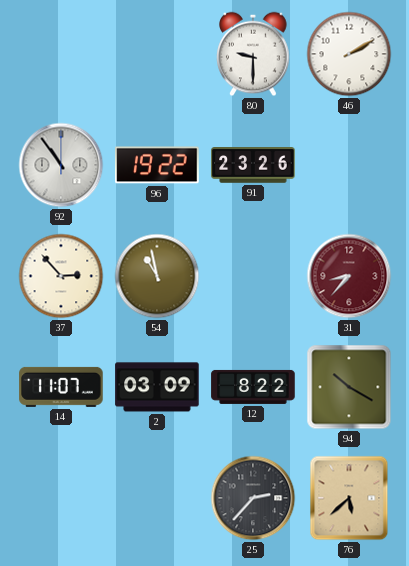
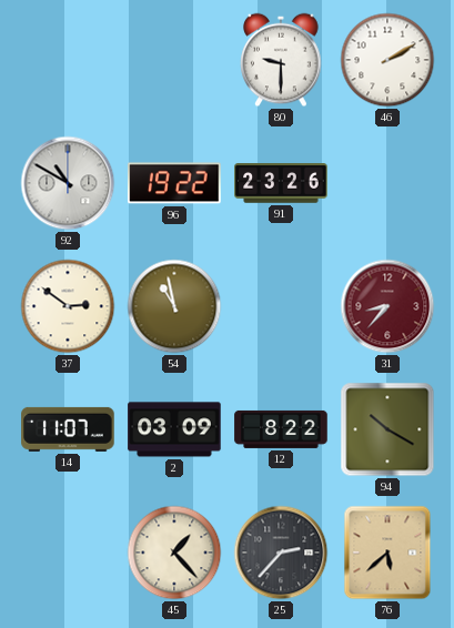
92: 10:54 -> 10:50 (68, 183)
37: 2:53 -> 2:51 (68, 306)
45: none -> 1:23 (174, 553)
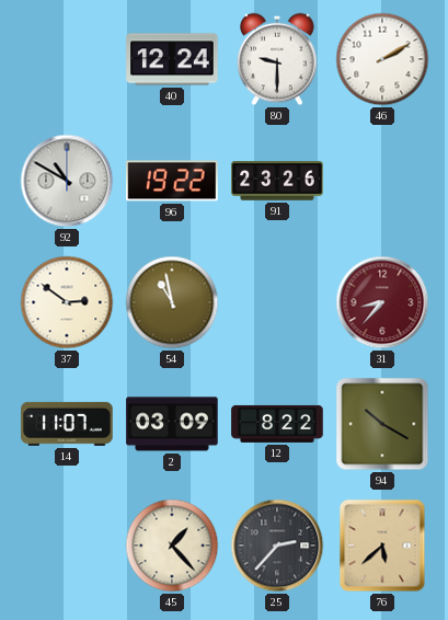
40: none -> 12:24 (172, 59)
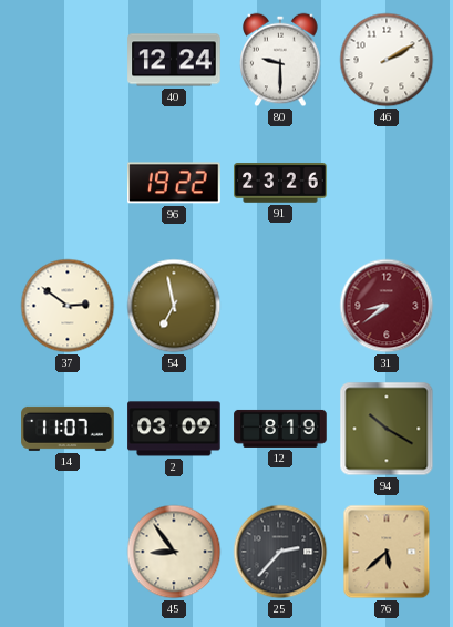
92: 10:50 -> none (67, 181)
54: 10:58 -> 6:58 (174, 306)
31: 8:37 -> 8:39 (387, 306)
12: 8:22 -> 8:19 (280, 429)
45: 1:23 -> 8:54 (174, 552)
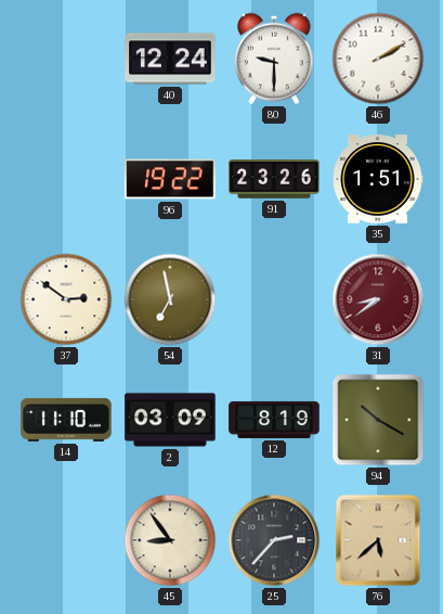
35: none -> 1:51 (378, 179)
14: 11:07 -> 11:10 (66, 420)
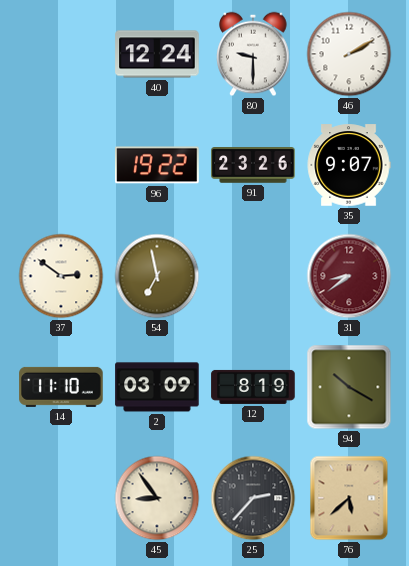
35: 1:51 -> 9:07 (349, 165)
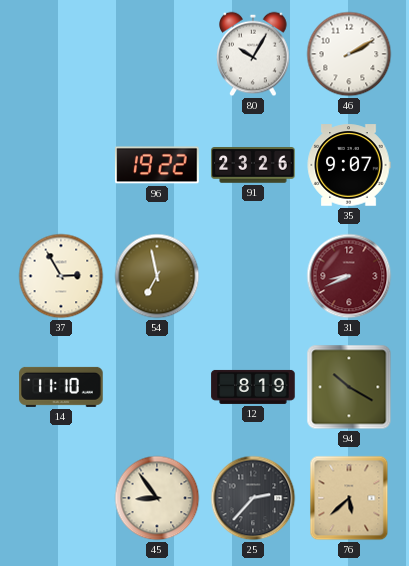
40: 12:24 -> none (157, 54)
80: 9:30 -> 10:05 (253, 54)
37: 2:51 -> 2:55 (61, 276)
31: 8:39 -> 8:41 (349, 276)
2: 03:09 -> none (157, 387)
